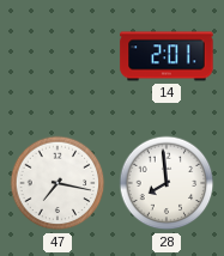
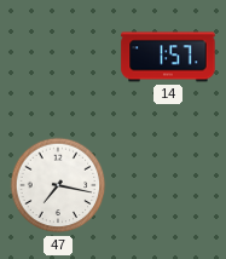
14: 2:01 -> 1:57 (168, 57)
28: 7:59 -> none (167, 183)
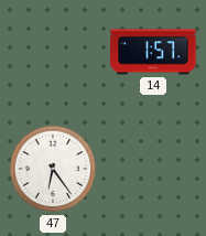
47: 7:17 -> 6:24 (53, 169)
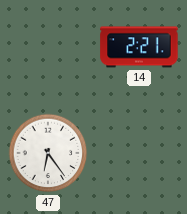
14: 1:57 -> 2:21 (139, 47)
